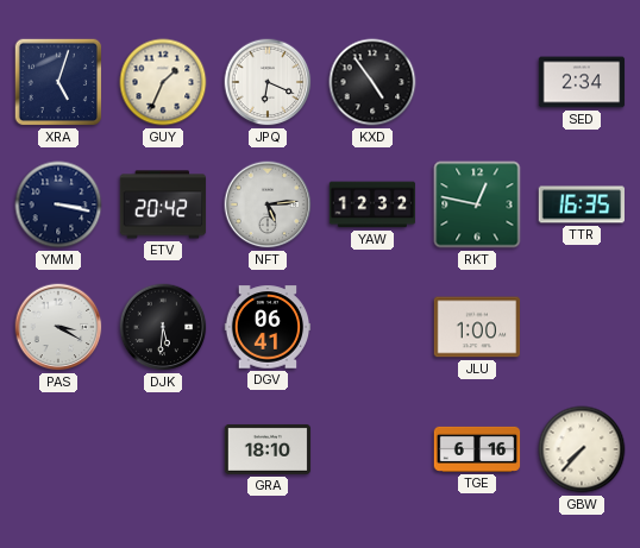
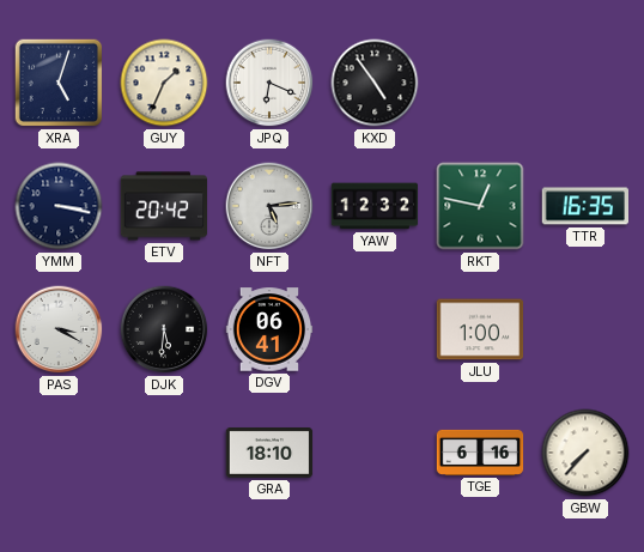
SED: 2:34 -> none (582, 82)
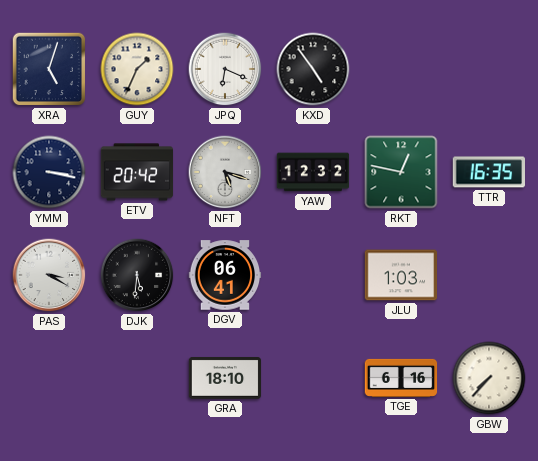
NFT: 5:14 -> 5:18 (225, 172)
JLU: 1:00 -> 1:03 (401, 275)
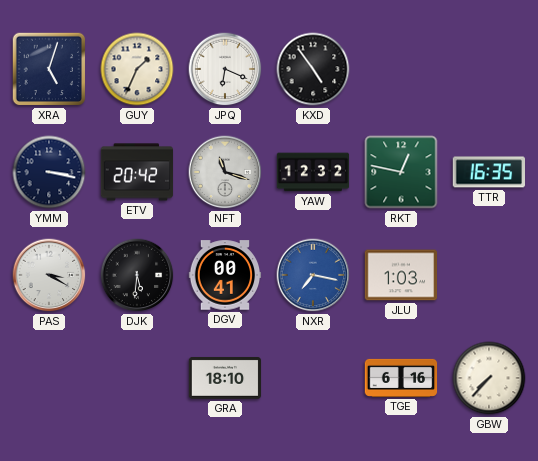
NFT: 5:18 -> 11:18 (225, 172)
DGV: 06:41 -> 00:41 (225, 275)
NXR: none -> 7:17 (313, 275)
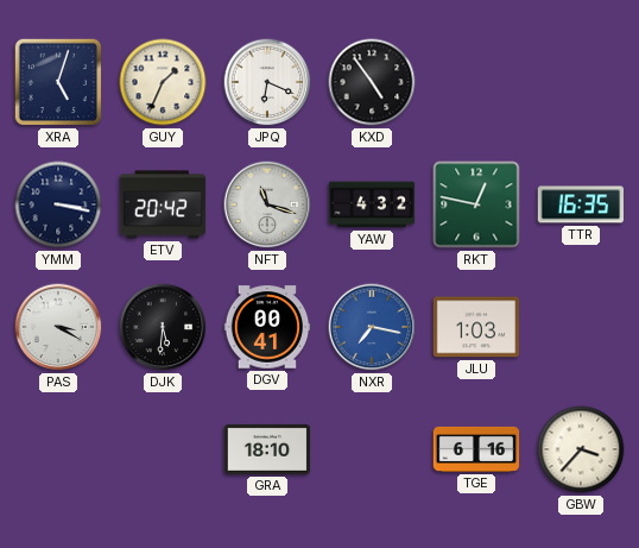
YAW: 12:32 -> 4:32 (372, 204)
GBW: 7:37 -> 3:37 (581, 449)
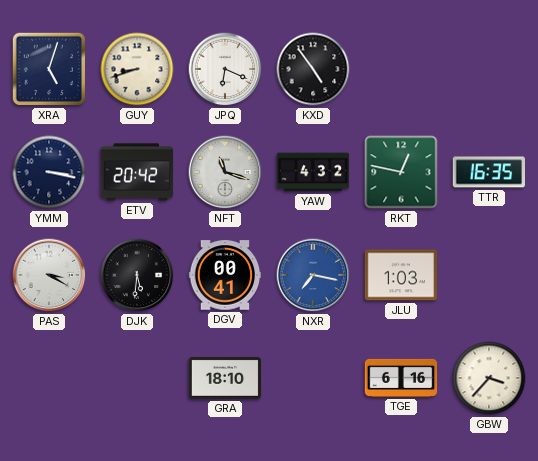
GUY: 1:34 -> 8:42 (137, 69)
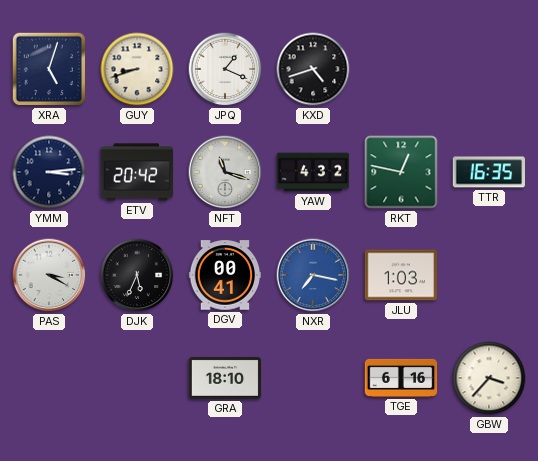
JPQ: 6:19 -> 1:19 (225, 69)
KXD: 4:54 -> 4:42 (313, 69)
YMM: 3:17 -> 3:14 (49, 172)
DJK: 5:31 -> 5:34 (137, 275)
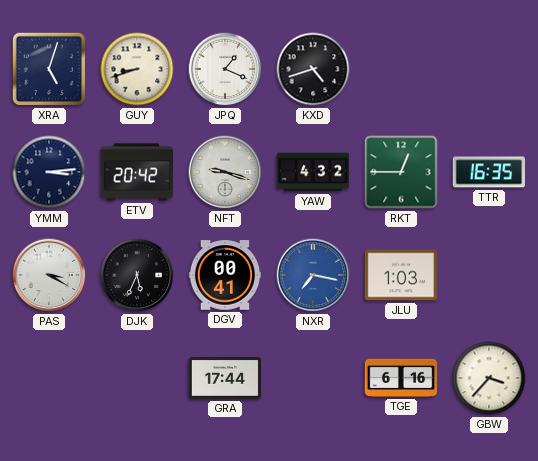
NFT: 11:18 -> 9:18 (225, 172)
RKT: 12:47 -> 12:45 (401, 172)
GRA: 18:10 -> 17:44 (225, 378)
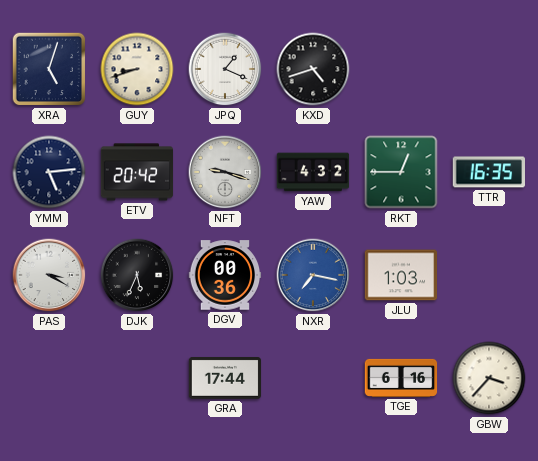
YMM: 3:14 -> 5:14 (49, 172)
DGV: 00:41 -> 00:36 (225, 275)
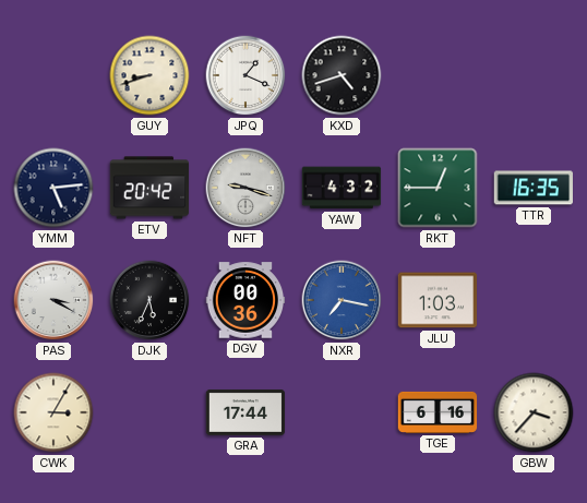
XRA: 5:03 -> none (49, 69)
CWK: none -> 3:05 (53, 412)
